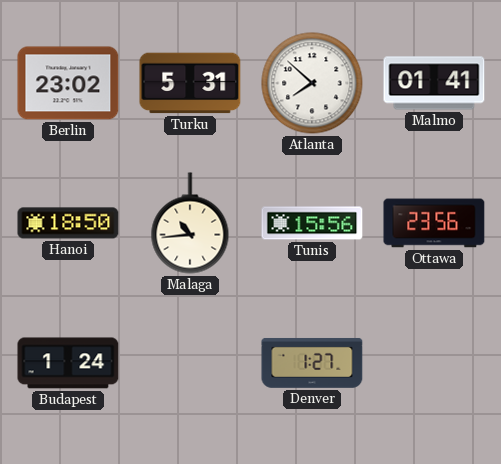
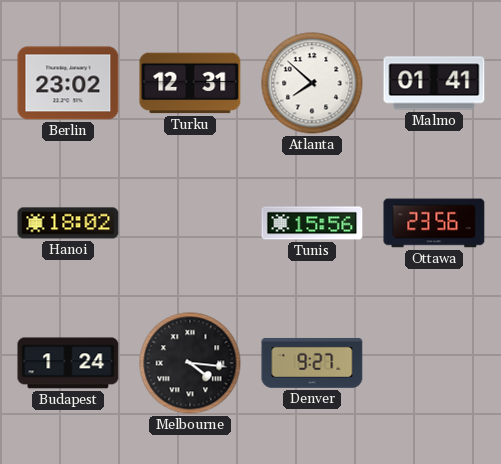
Turku: 5:31 -> 12:31 (190, 83)
Hanoi: 18:50 -> 18:02 (68, 223)
Malaga: 10:44 -> none (190, 223)
Melbourne: none -> 4:16 (190, 363)
Denver: 1:27 -> 9:27 (312, 363)
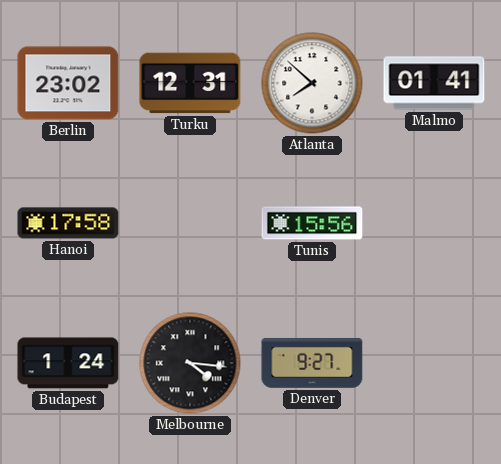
Hanoi: 18:02 -> 17:58 (68, 223)
Ottawa: 23:56 -> none (434, 223)
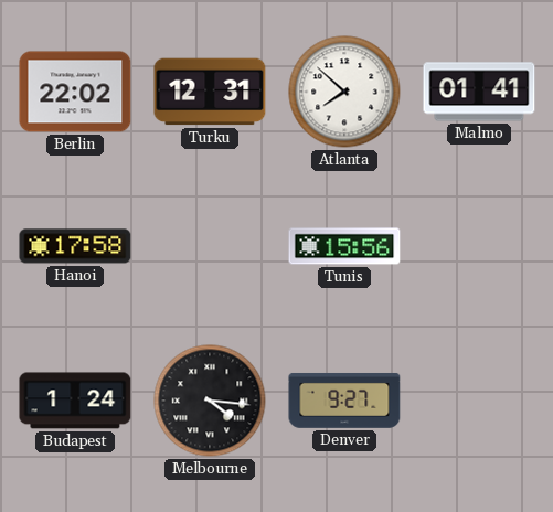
Berlin: 23:02 -> 22:02 (75, 92)
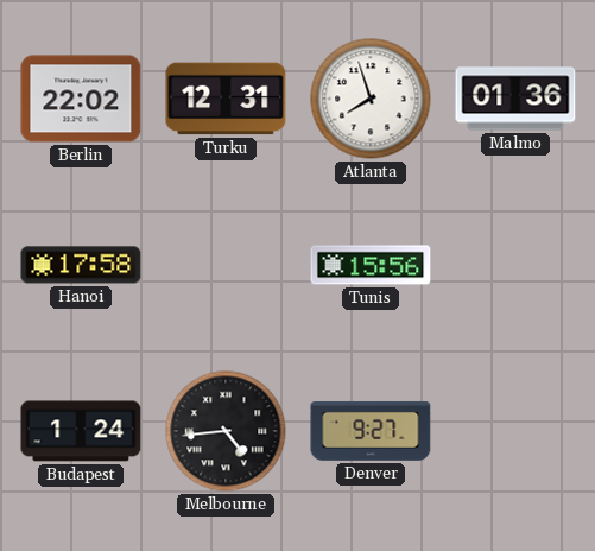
Atlanta: 7:52 -> 7:57 (371, 99)
Malmo: 01:41 -> 01:36 (515, 99)
Melbourne: 4:16 -> 4:44 (226, 431)
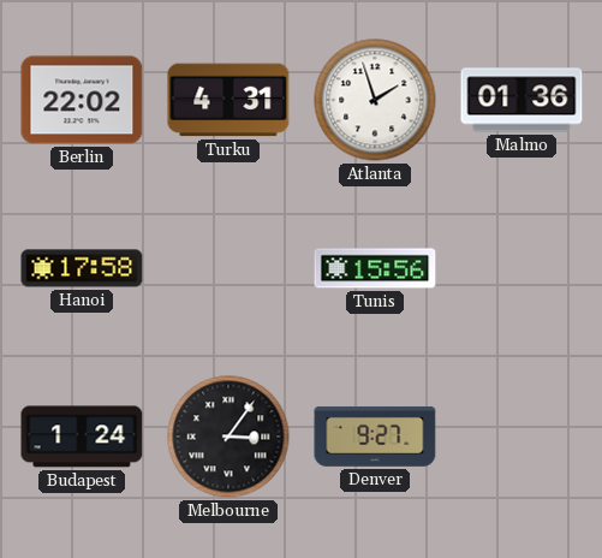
Turku: 12:31 -> 4:31 (228, 100)
Atlanta: 7:57 -> 1:57 (375, 100)
Melbourne: 4:44 -> 3:06 (228, 437)
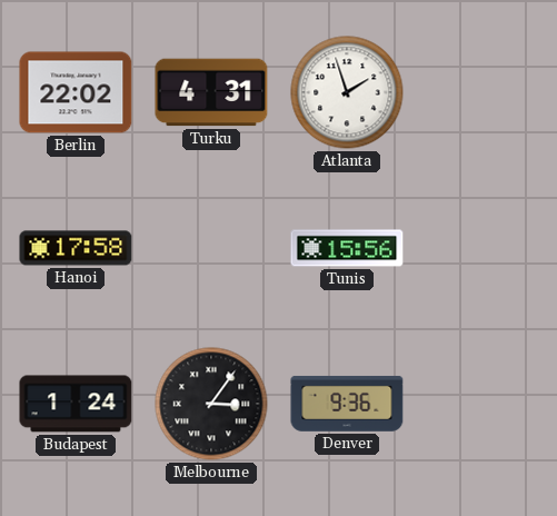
Malmo: 01:36 -> none (521, 100)
Denver: 9:27 -> 9:36 (347, 404)
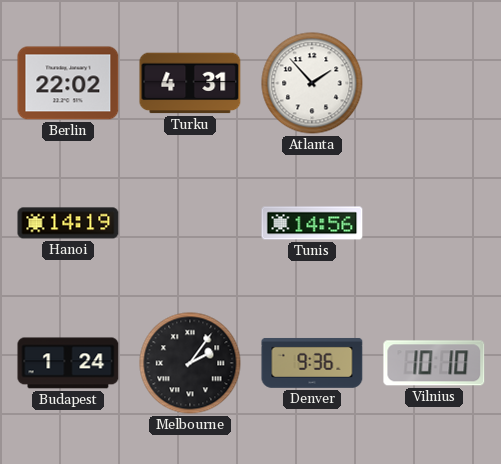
Atlanta: 1:57 -> 1:53 (312, 83)
Hanoi: 17:58 -> 14:19 (68, 223)
Tunis: 15:56 -> 14:56 (312, 223)
Melbourne: 3:06 -> 2:06 (190, 363)
Vilnius: none -> 10:10 (434, 363)
